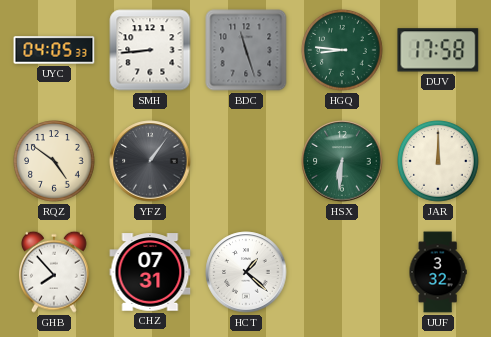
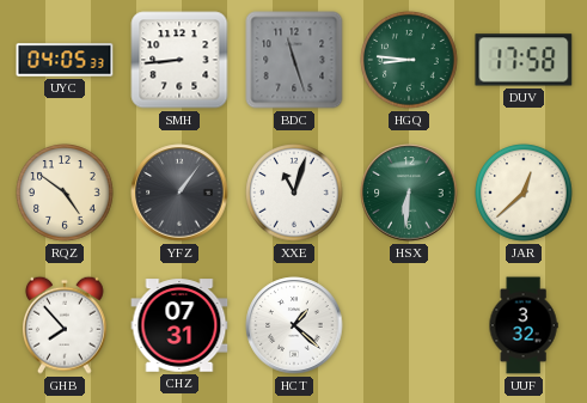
XXE: none -> 11:03 (294, 193)
JAR: 12:00 -> 12:38 (524, 193)
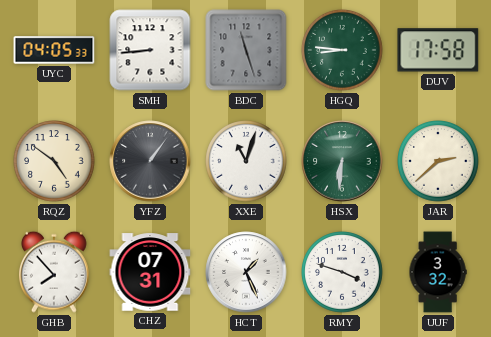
JAR: 12:38 -> 2:38 (438, 161)
HCT: 1:22 -> 1:26 (246, 272)
RMY: none -> 3:48 (342, 272)
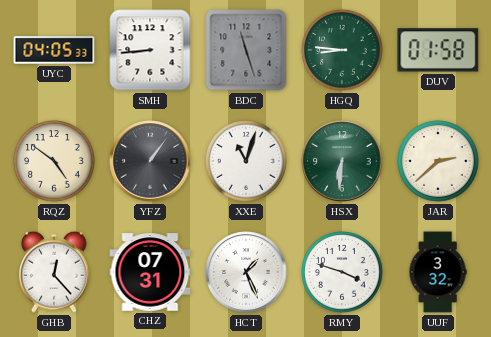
DUV: 17:58 -> 01:58 (438, 50)
GHB: 7:53 -> 12:23 (55, 272)
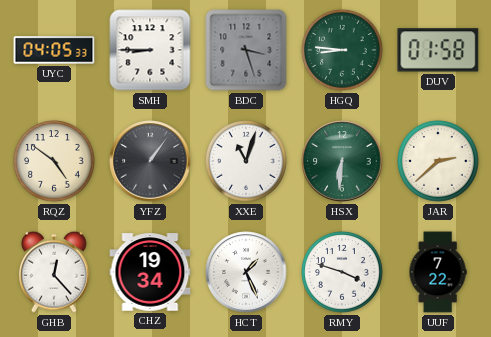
SMH: 8:44 -> 8:45 (150, 50)
BDC: 11:27 -> 3:27 (246, 50)
CHZ: 07:31 -> 19:34 (150, 272)
UUF: 3:32 -> 7:22 (438, 272)
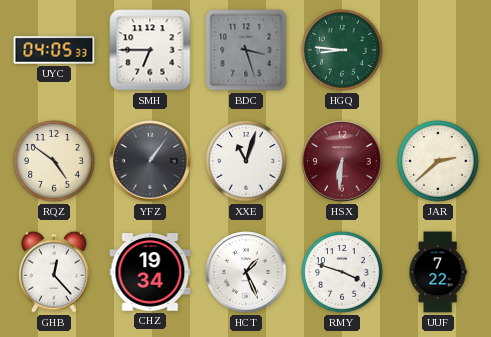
SMH: 8:45 -> 6:45 (150, 50)
DUV: 01:58 -> none (438, 50)
HSX dial: green -> burgundy (342, 161)
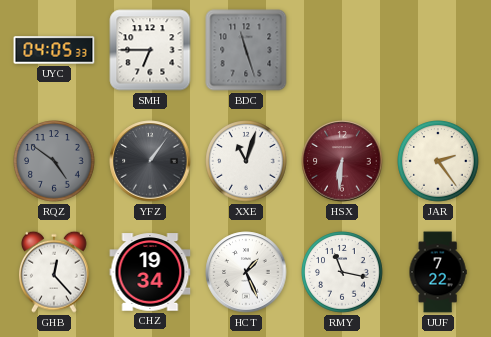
BDC: 3:27 -> 11:27 (246, 50)
HGQ: 8:46 -> none (342, 50)
RQZ dial: cream -> grey (54, 161)
JAR: 2:38 -> 2:24 (438, 161)
RMY: 3:48 -> 11:17 (342, 272)
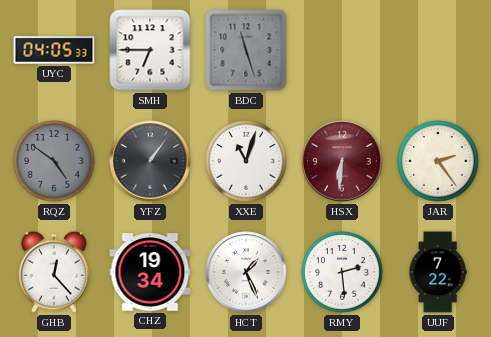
RMY: 11:17 -> 2:29 (342, 272)
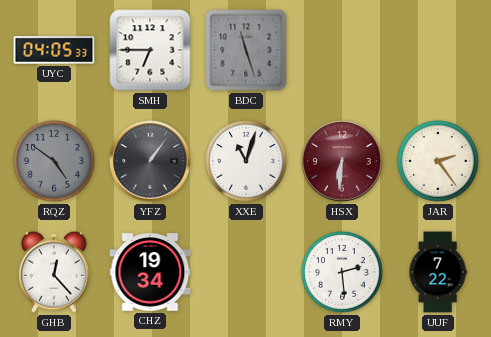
HCT: 1:26 -> none (246, 272)
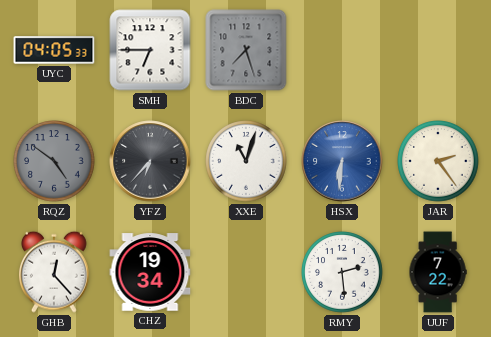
BDC: 11:27 -> 7:27 (246, 50)
YFZ: 1:06 -> 6:37 (150, 161)
HSX dial: burgundy -> blue (342, 161)
